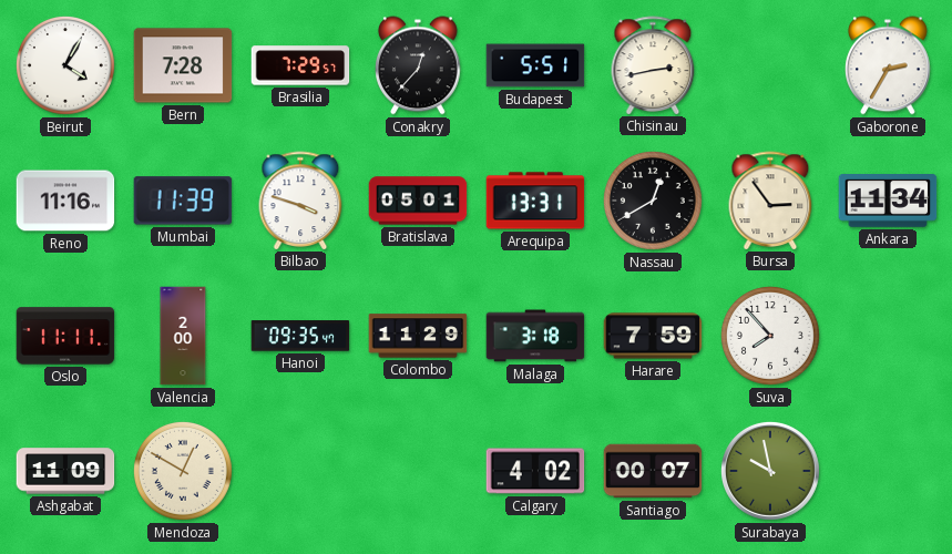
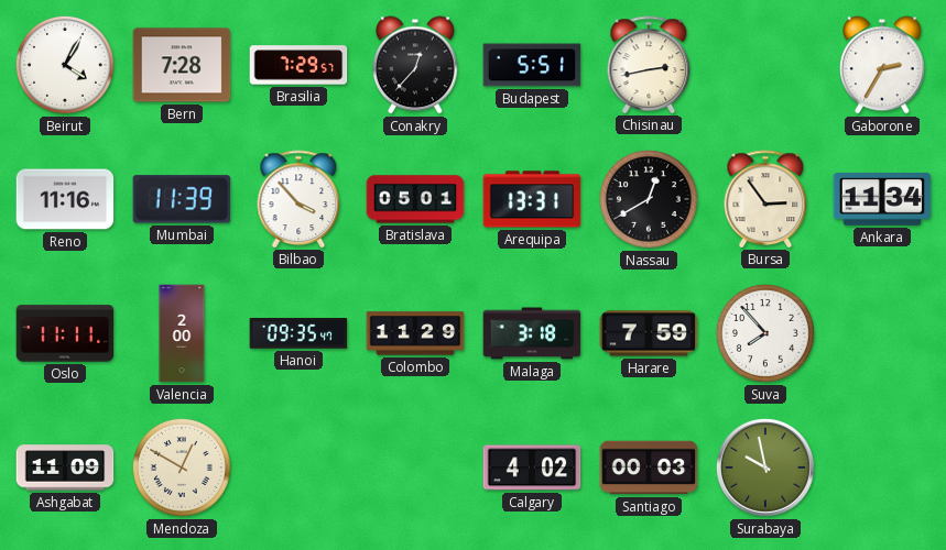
Bilbao: 3:48 -> 3:53 (298, 199)
Santiago: 00:07 -> 00:03 (649, 468)
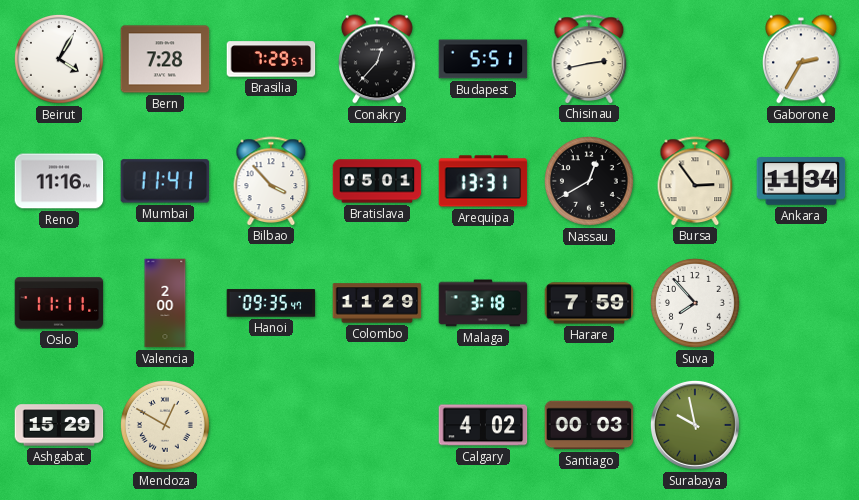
Mumbai: 11:39 -> 11:41 (165, 181)
Ashgabat: 11:09 -> 15:29 (59, 425)
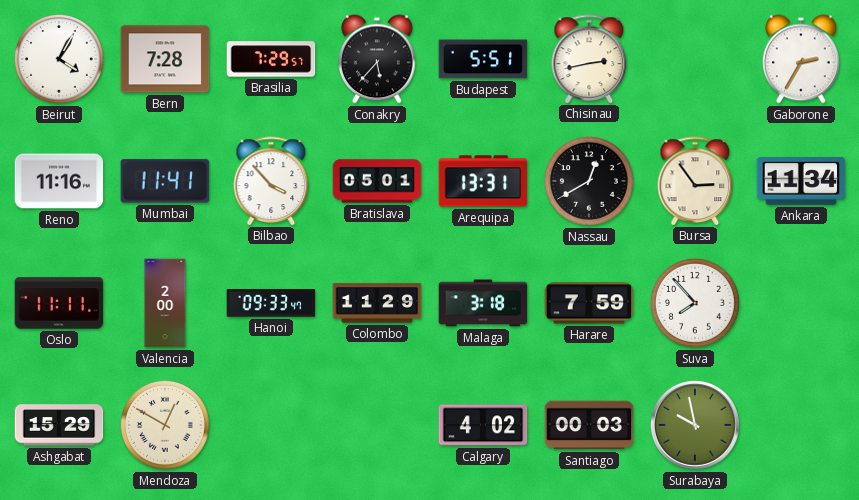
Conakry: 12:37 -> 5:37 (378, 59)
Hanoi: 09:35 -> 09:33 (271, 303)
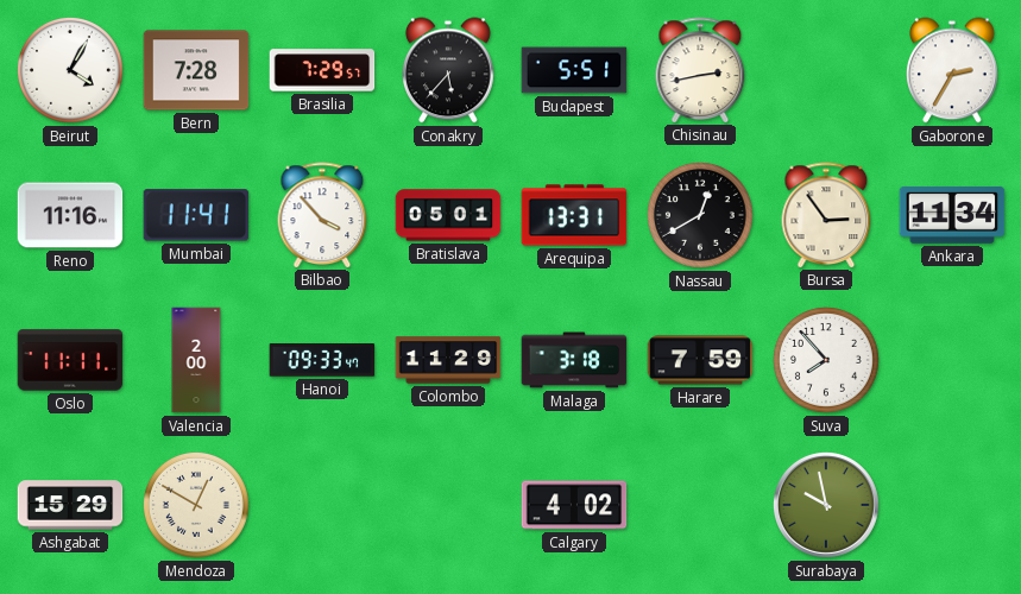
Santiago: 00:03 -> none (589, 425)
